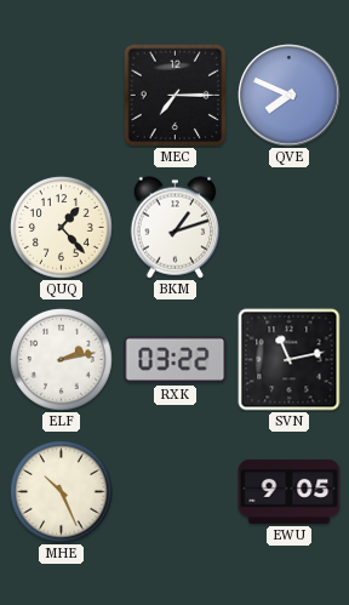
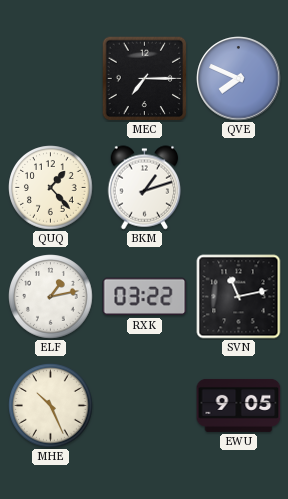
ELF: 2:13 -> 1:13 (51, 297)
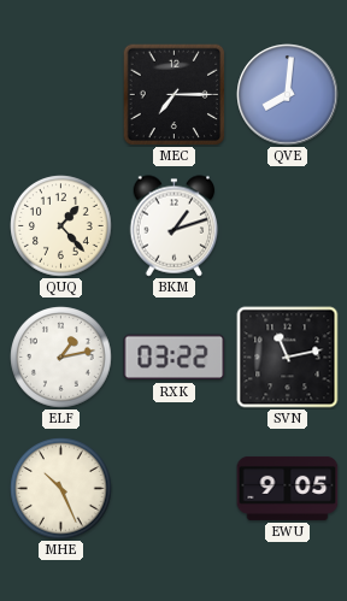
QVE: 7:49 -> 8:01 (288, 95)
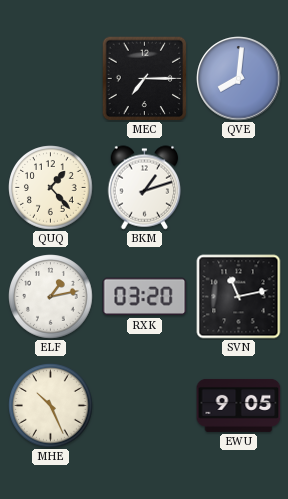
RXK: 03:22 -> 03:20 (145, 297)
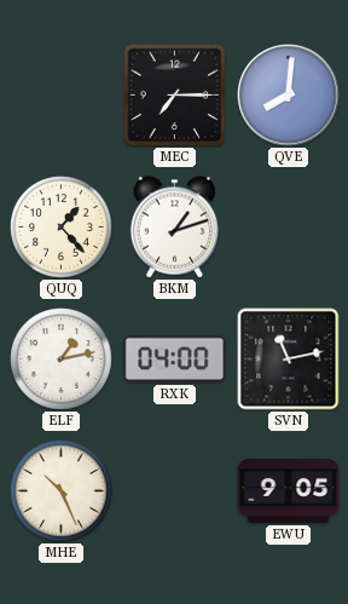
RXK: 03:20 -> 04:00 (175, 359)
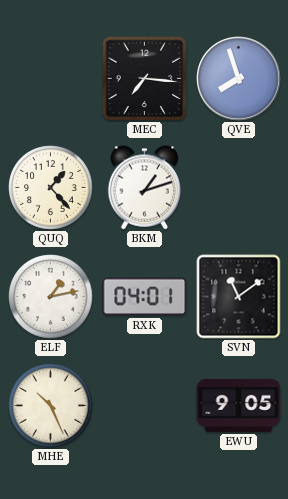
MEC: 7:15 -> 7:16 (144, 78)
QVE: 8:01 -> 7:57 (239, 79)
RXK: 04:00 -> 04:01 (145, 297)
SVN: 11:13 -> 11:09 (239, 297)
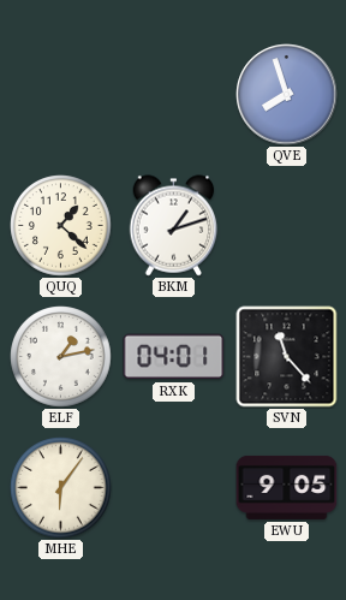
MEC: 7:16 -> none (144, 78)
QUQ: 1:23 -> 1:22 (61, 226)
SVN: 11:09 -> 11:23 (287, 357)
MHE: 10:26 -> 6:06 (61, 488)
